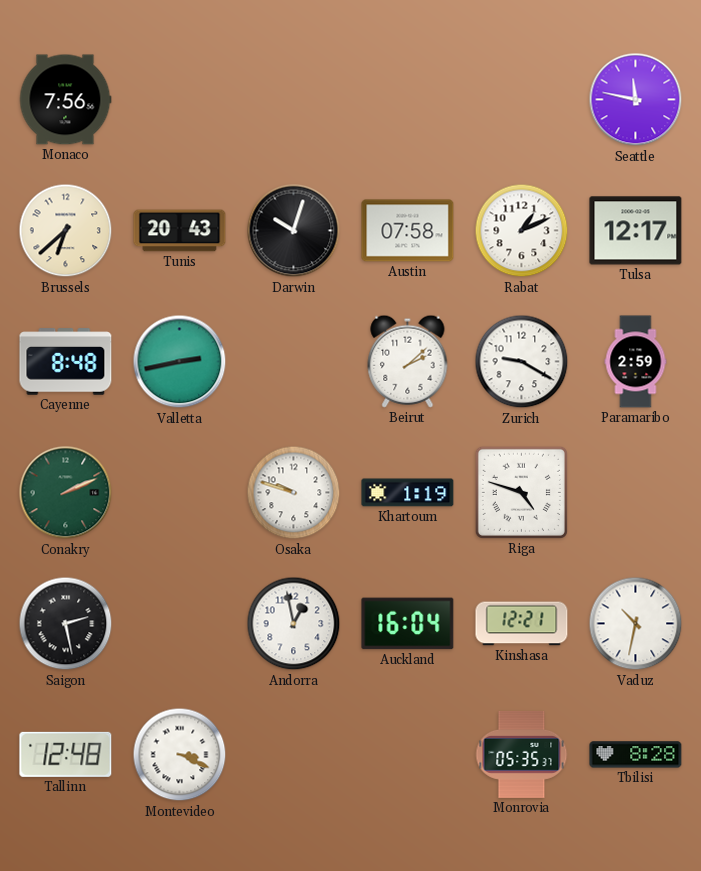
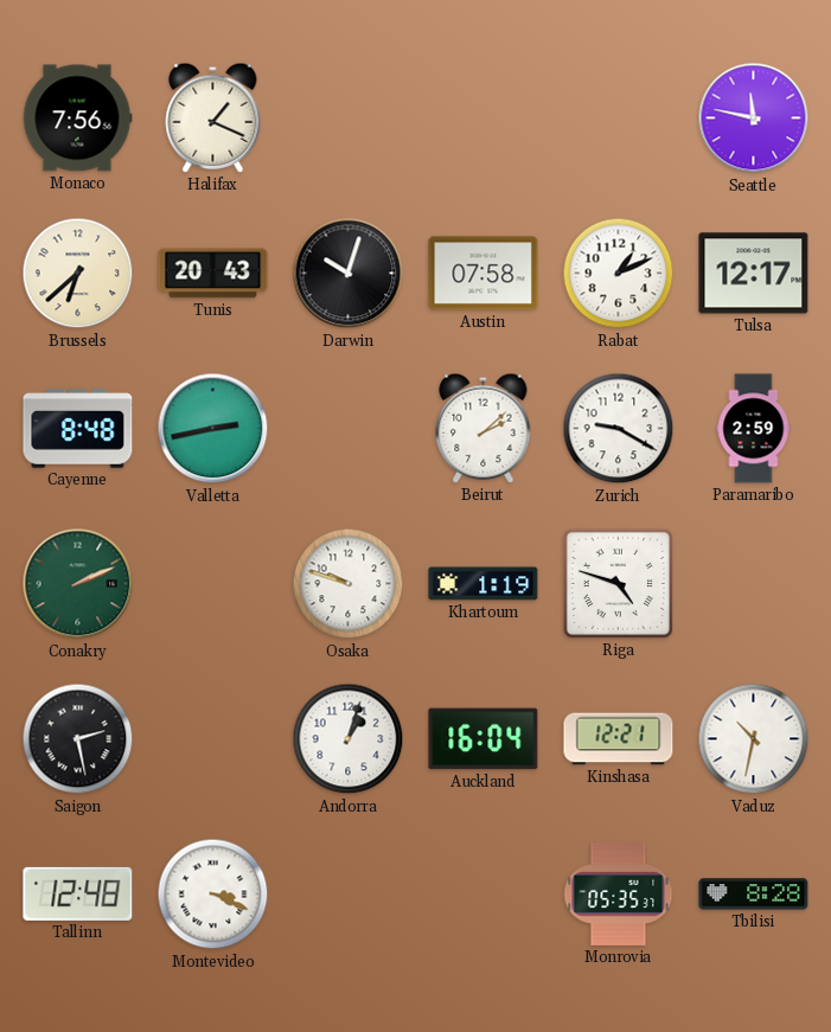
Halifax: none -> 1:19 (213, 117)
Andorra: 12:58 -> 1:03 (349, 739)
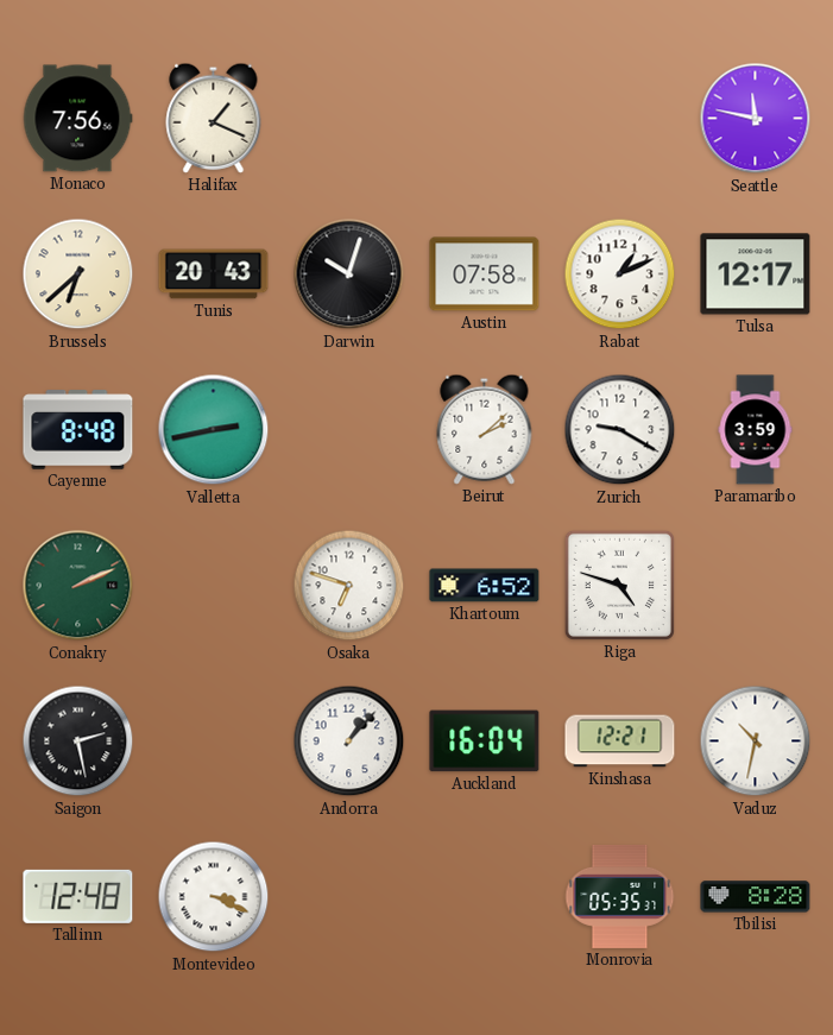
Paramaribo: 2:59 -> 3:59 (756, 430)
Osaka: 9:48 -> 6:48 (349, 586)
Khartoum: 1:19 -> 6:52 (485, 586)
Andorra: 1:03 -> 1:07 (349, 741)
